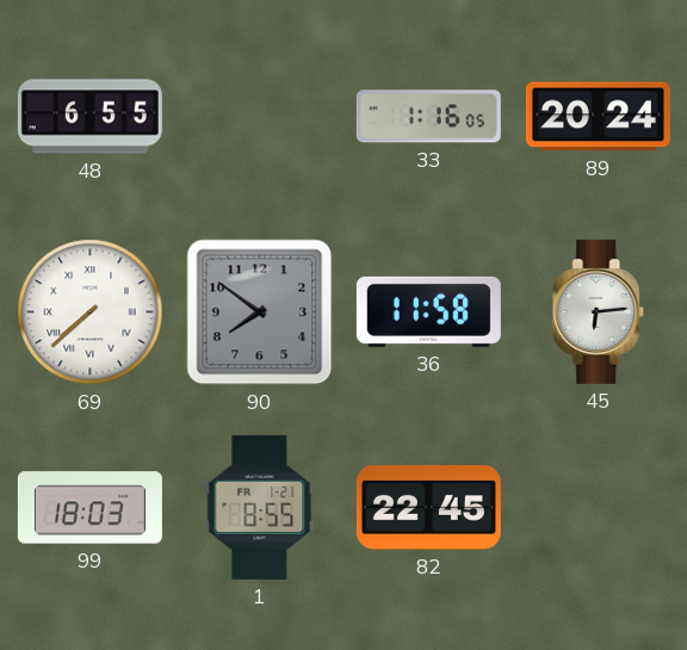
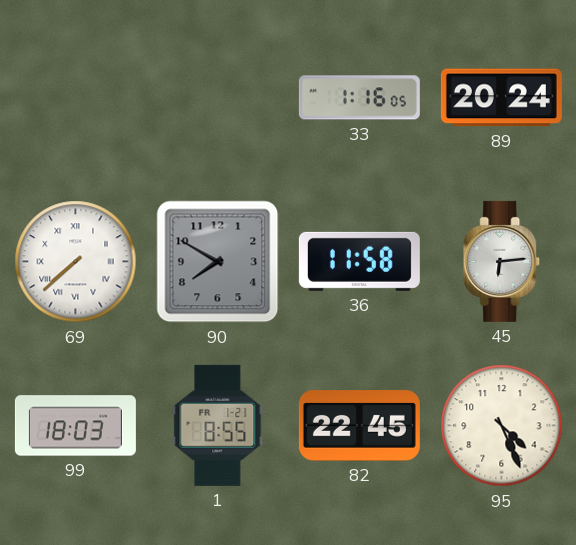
48: 6:55 -> none (89, 117)
90: 7:51 -> 7:50 (218, 262)
95: none -> 4:26 (502, 426)
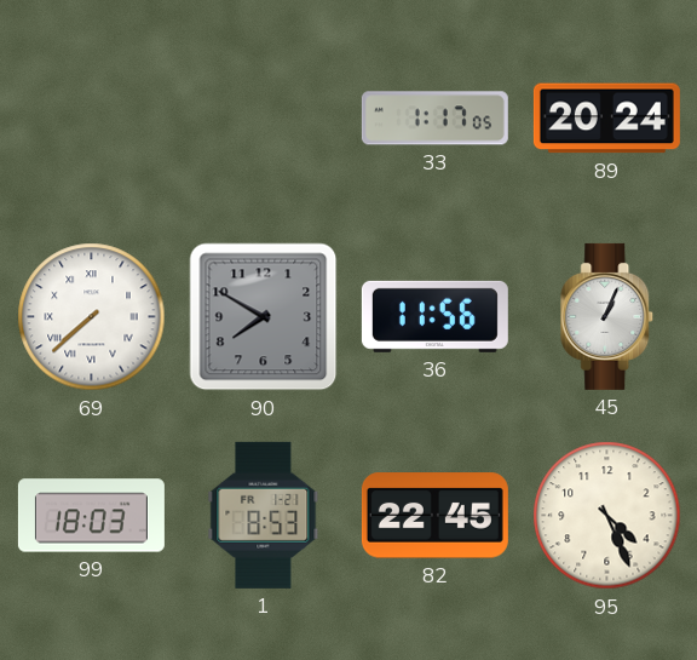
33: 1:16 -> 1:17 (434, 119)
36: 11:58 -> 11:56 (434, 316)
45: 6:14 -> 1:04 (607, 316)
1: 8:55 -> 8:53 (264, 515)
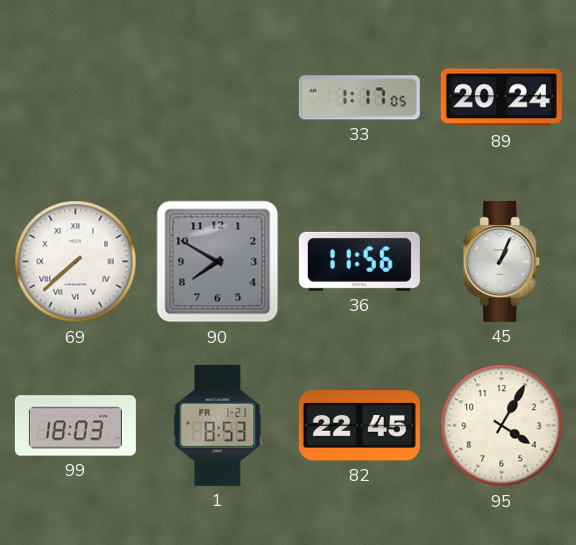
95: 4:26 -> 4:05 (502, 426)
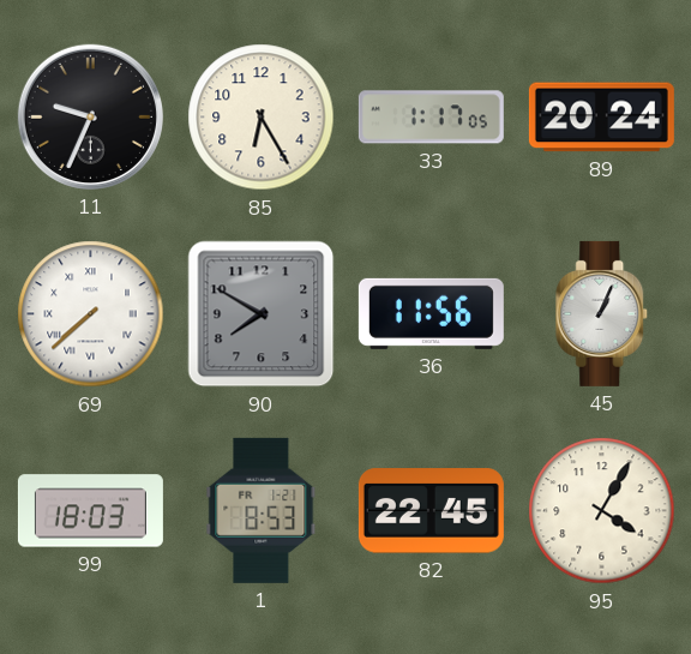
11: none -> 9:34 (90, 116)
85: none -> 6:25 (262, 118)
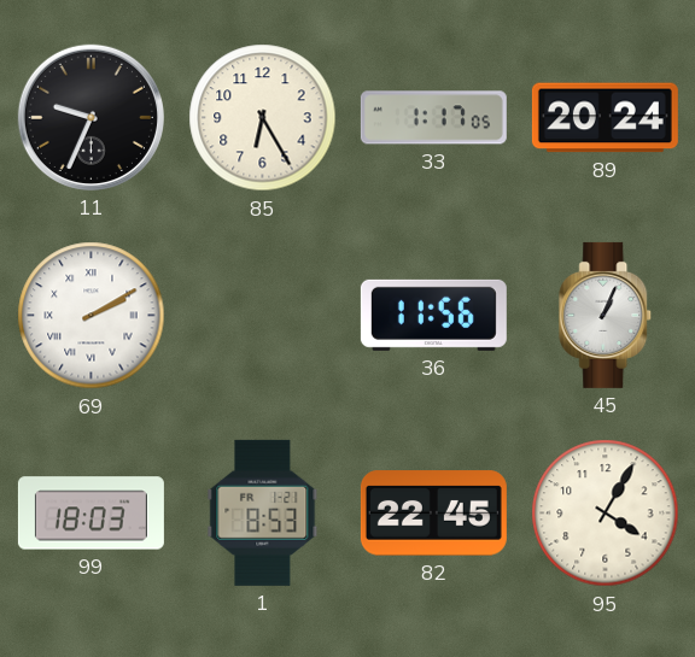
69: 7:38 -> 2:10 (92, 316)
90: 7:50 -> none (262, 314)
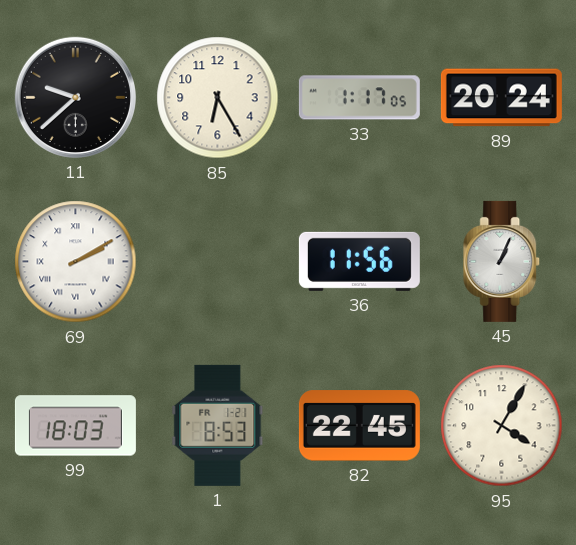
11: 9:34 -> 9:38 (75, 97)
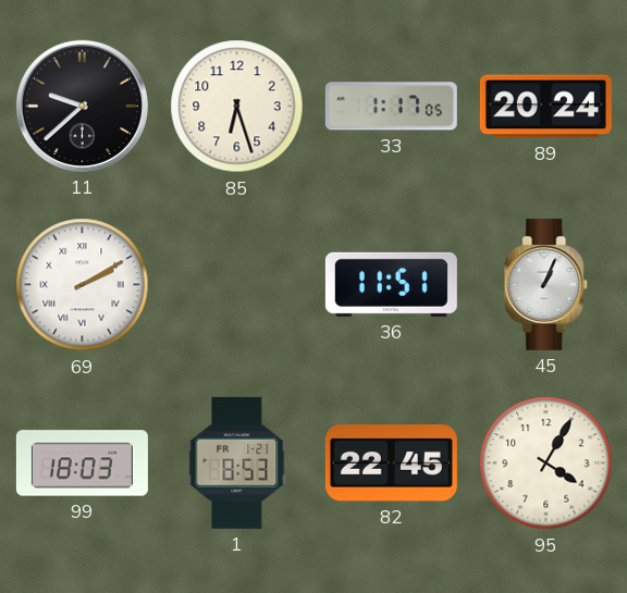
85: 6:25 -> 6:27 (237, 107)
36: 11:56 -> 11:51 (391, 284)
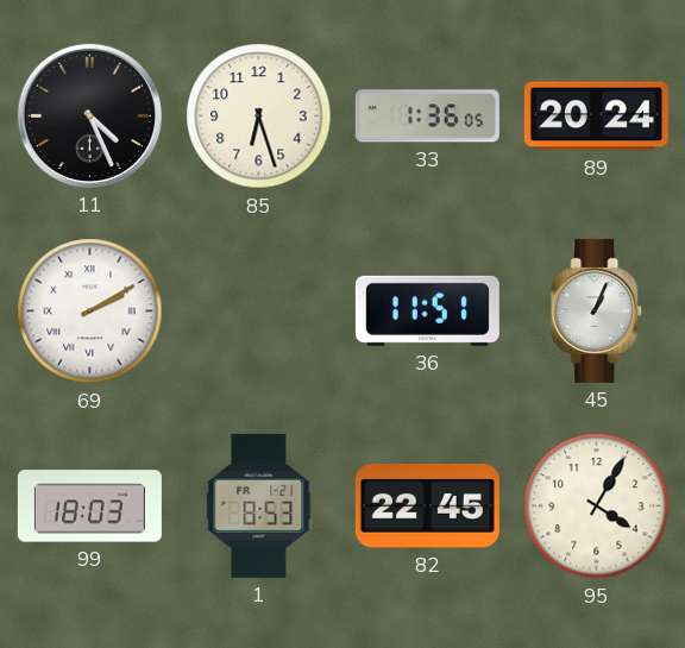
11: 9:38 -> 4:26 (89, 115)
33: 1:17 -> 1:36 (427, 117)
